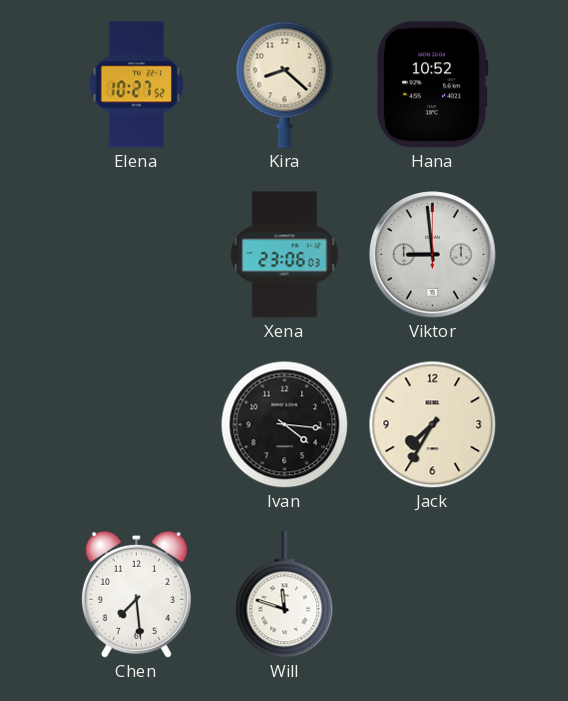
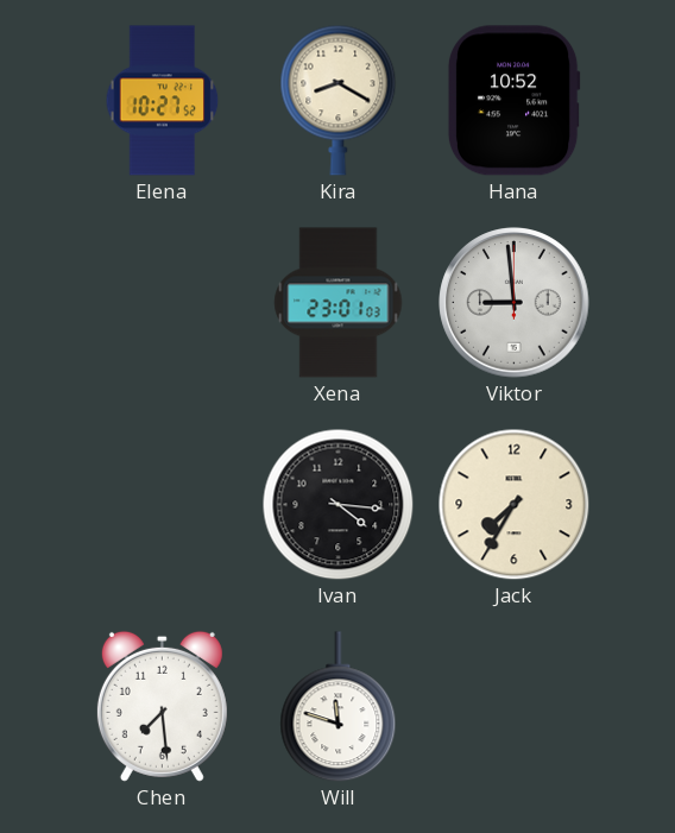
Kira: 8:22 -> 8:20 (339, 100)
Xena: 23:06 -> 23:01 (339, 303)
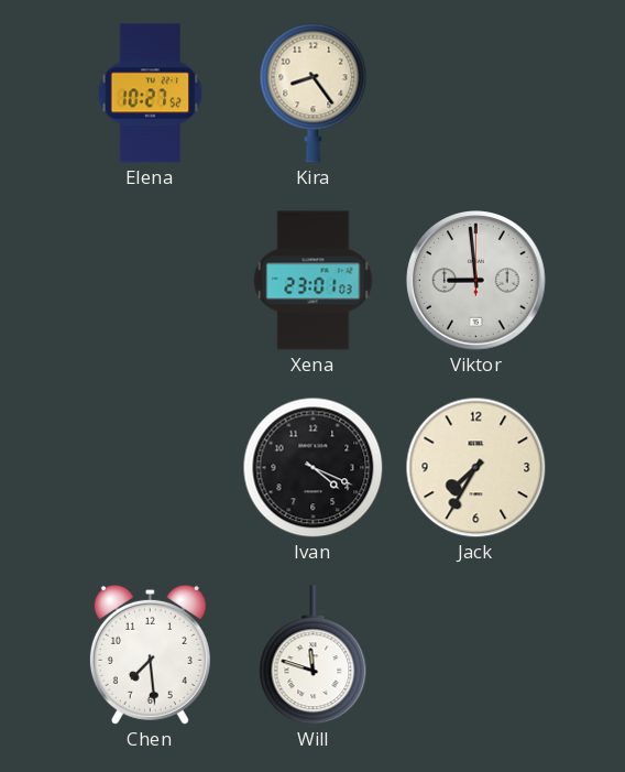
Kira: 8:20 -> 8:24 (314, 93)
Hana: 10:52 -> none (513, 101)
Ivan: 4:16 -> 4:19 (312, 467)
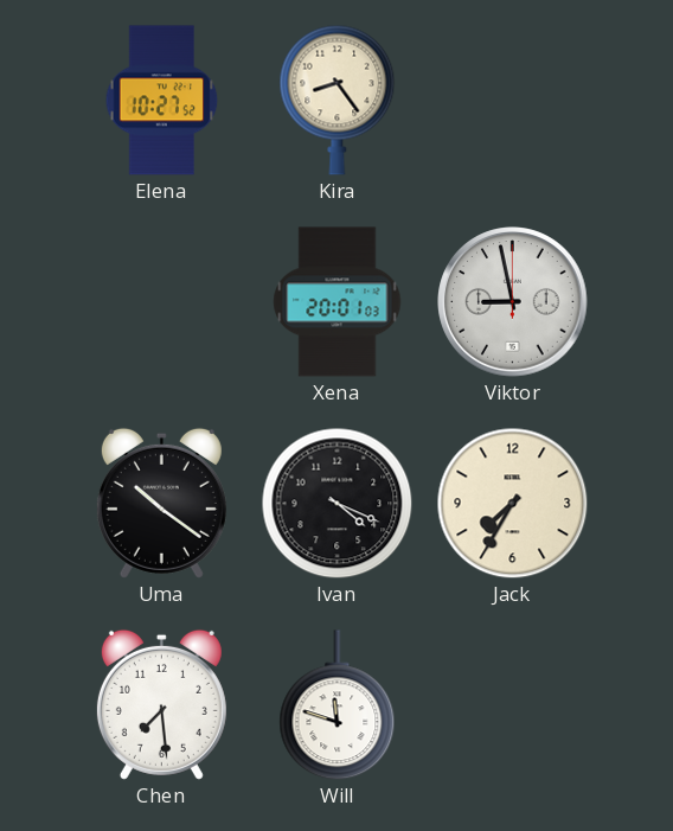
Xena: 23:01 -> 20:01 (338, 302)
Viktor: 8:59 -> 8:58 (513, 302)
Uma: none -> 10:21 (161, 503)
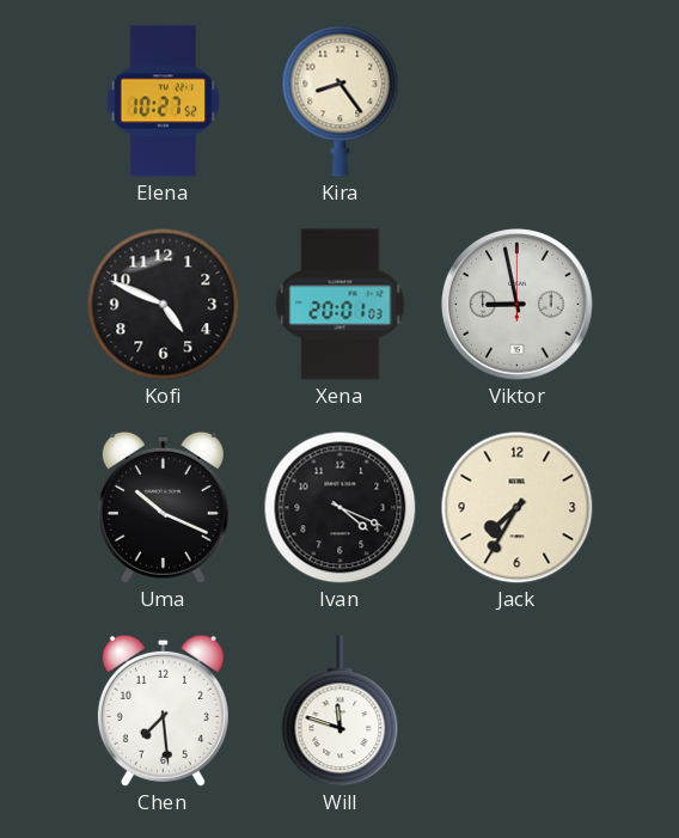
Kofi: none -> 4:49 (163, 304)
Uma: 10:21 -> 10:19 (163, 507)
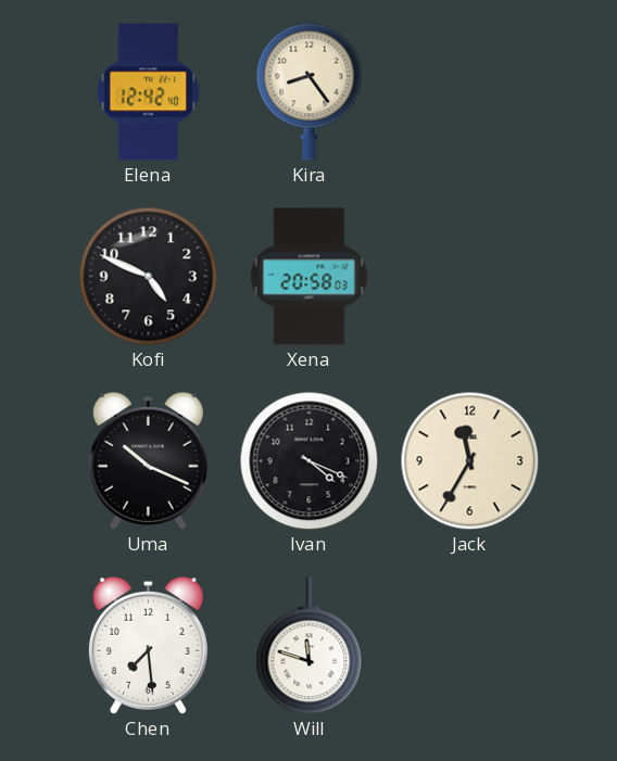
Elena: 10:27 -> 12:42 (149, 92)
Xena: 20:01 -> 20:58 (310, 277)
Viktor: 8:58 -> none (518, 305)
Jack: 7:35 -> 11:35 (469, 460)
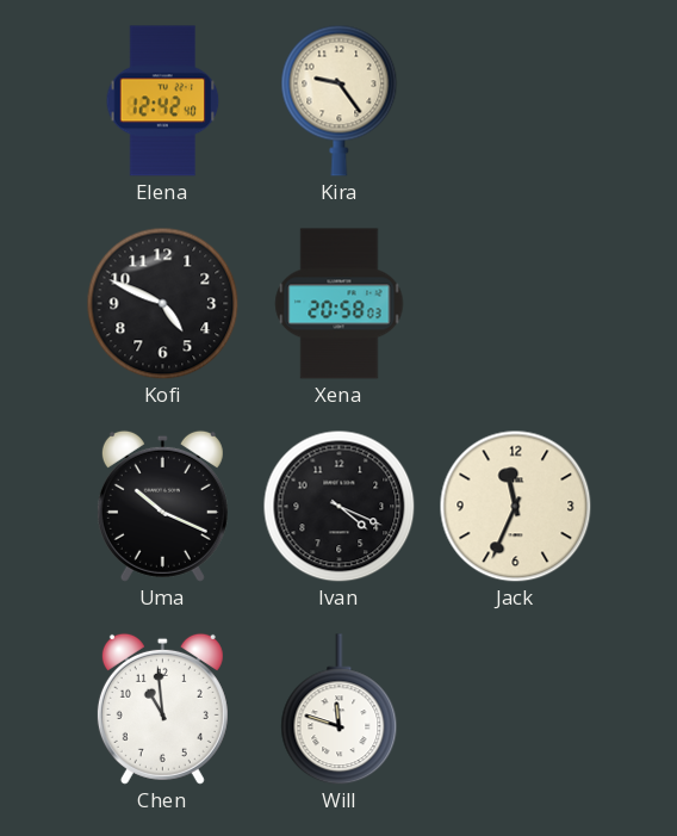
Kira: 8:24 -> 9:24 (340, 100)
Jack: 11:35 -> 11:34 (515, 506)
Chen: 7:29 -> 10:59 (162, 708)
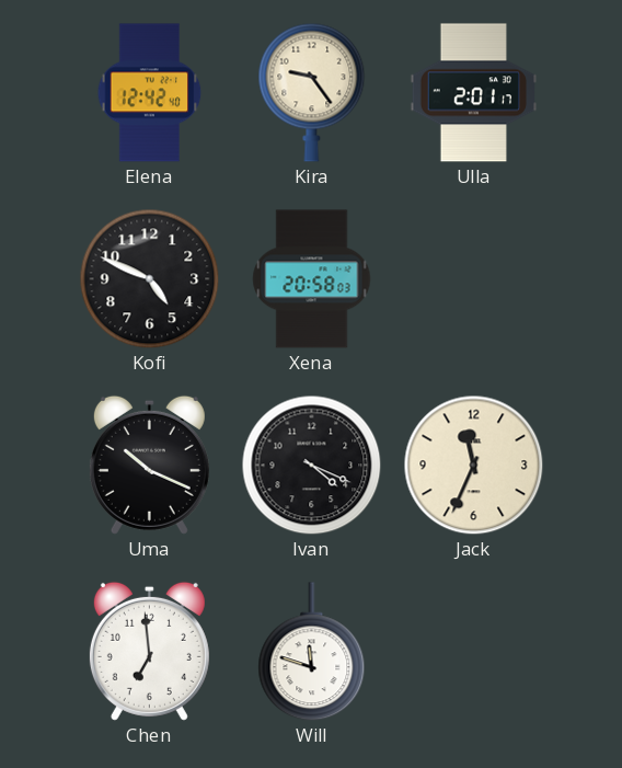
Ulla: none -> 2:01 (473, 93)
Chen: 10:59 -> 6:59 (149, 651)
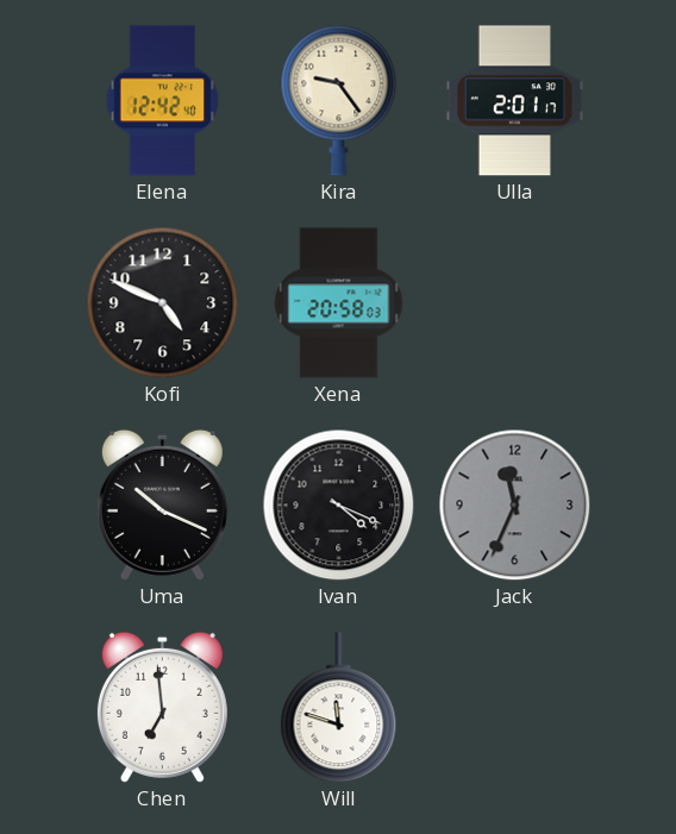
Jack dial: cream -> grey (514, 504)
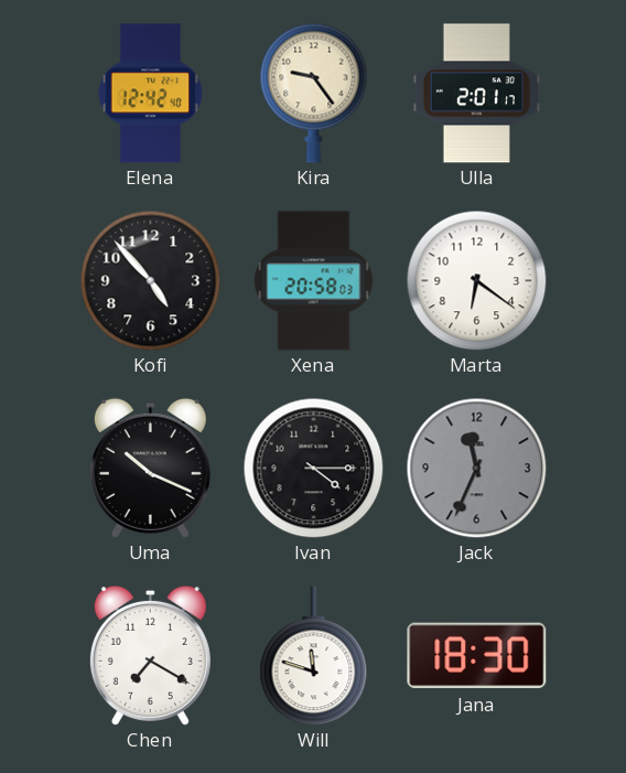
Kofi: 4:49 -> 4:53 (150, 280)
Marta: none -> 6:21 (476, 280)
Ivan: 4:19 -> 4:15 (313, 468)
Chen: 6:59 -> 7:20 (150, 655)
Jana: none -> 18:30 (477, 656)
